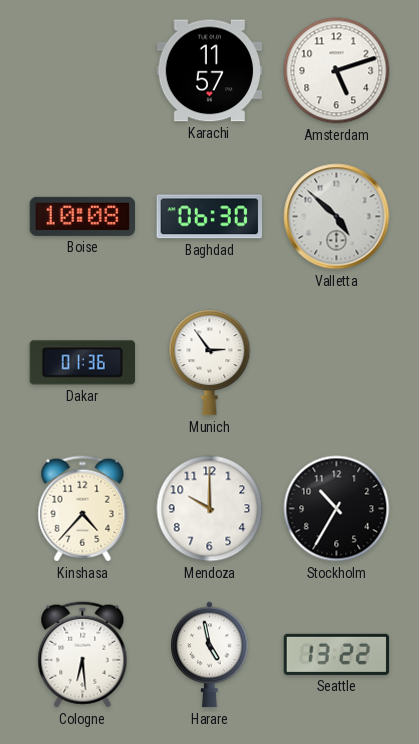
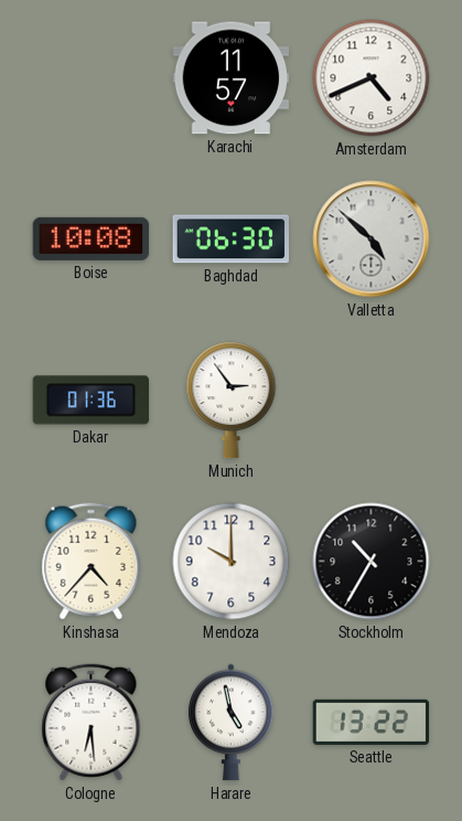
Amsterdam: 5:12 -> 4:41 (372, 78)
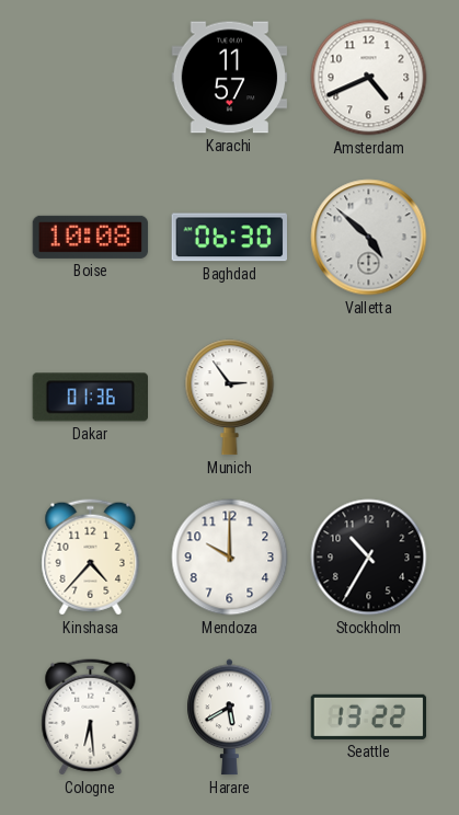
Harare: 4:58 -> 5:40 (230, 718)
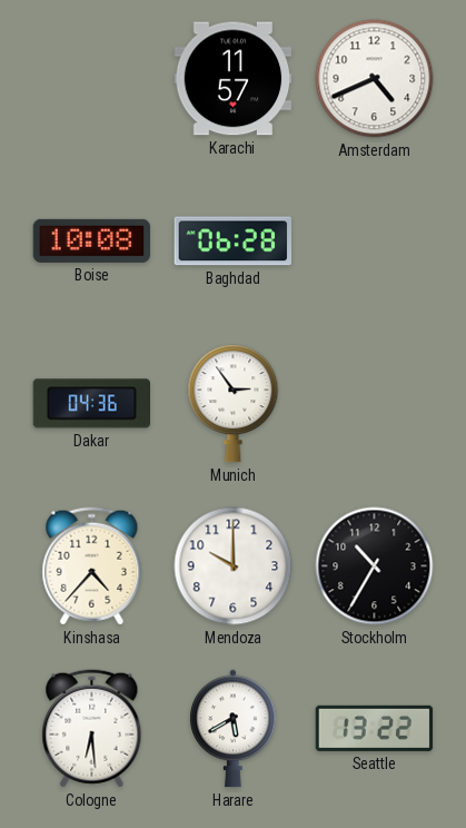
Baghdad: 06:30 -> 06:28 (232, 241)
Valletta: 4:52 -> none (369, 238)
Dakar: 01:36 -> 04:36 (91, 404)
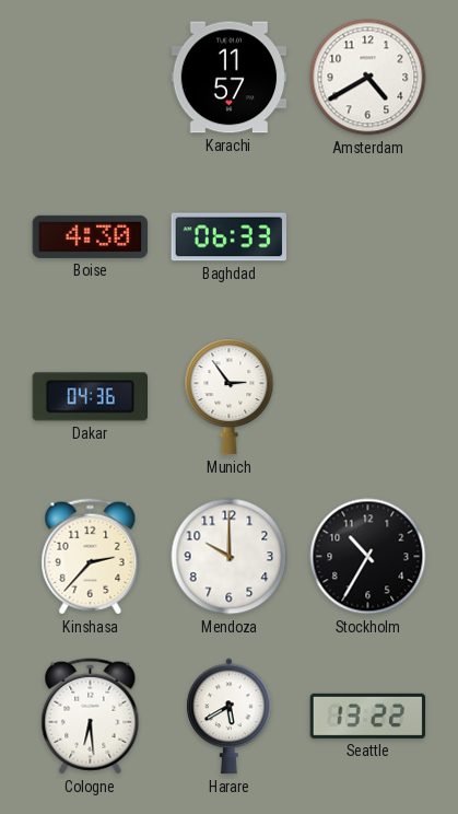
Amsterdam: 4:41 -> 4:40 (368, 78)
Boise: 10:08 -> 4:30 (91, 236)
Baghdad: 06:28 -> 06:33 (228, 237)
Kinshasa: 4:37 -> 2:37 (91, 557)
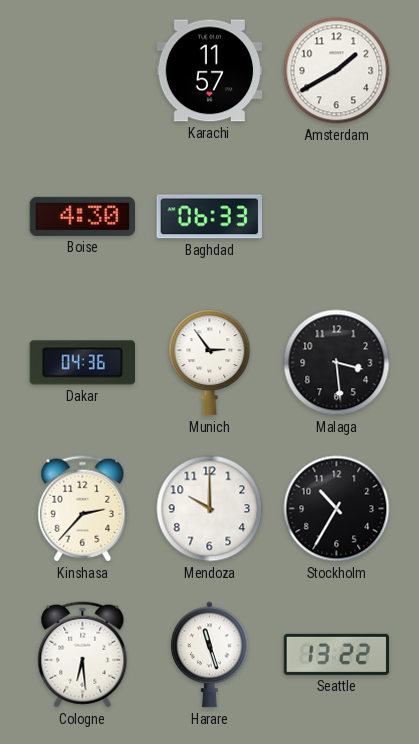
Amsterdam: 4:40 -> 1:40 (337, 71)
Malaga: none -> 3:29 (337, 363)
Harare: 5:40 -> 11:27 (210, 655)
